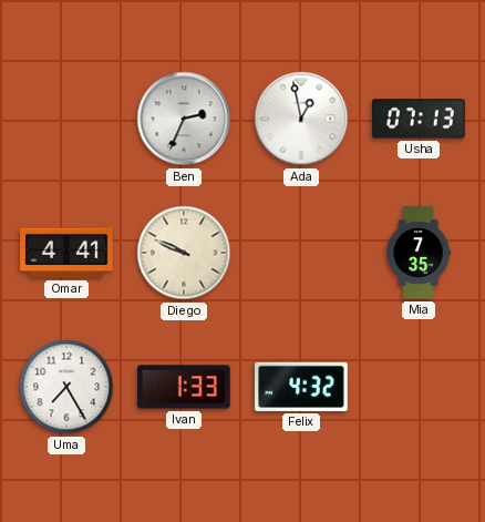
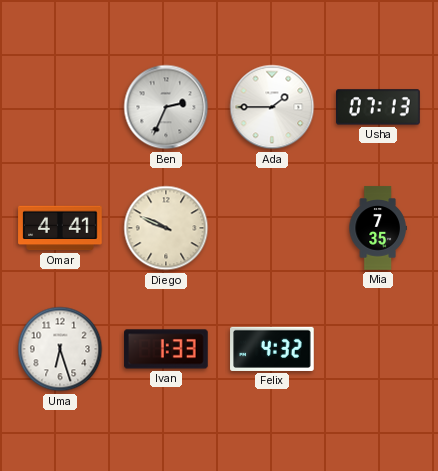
Ada: 12:58 -> 1:45 (272, 107)
Uma: 7:25 -> 6:27 (60, 349)
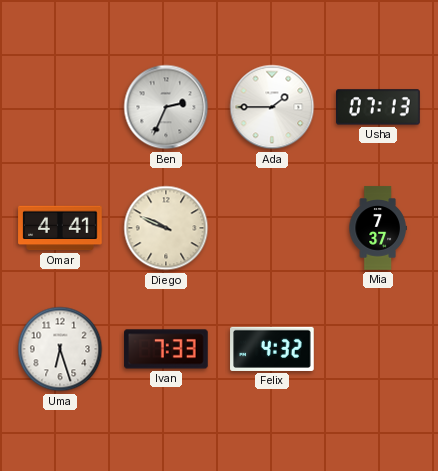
Mia: 7:35 -> 7:37 (378, 228)
Ivan: 1:33 -> 7:33 (166, 349)
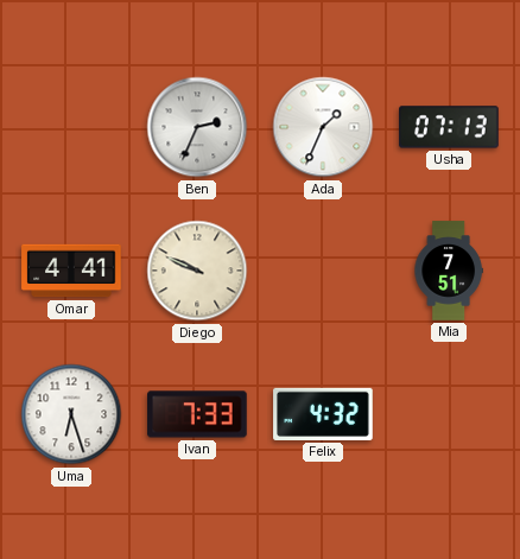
Ada: 1:45 -> 1:34 (323, 127)
Mia: 7:37 -> 7:51 (449, 271)
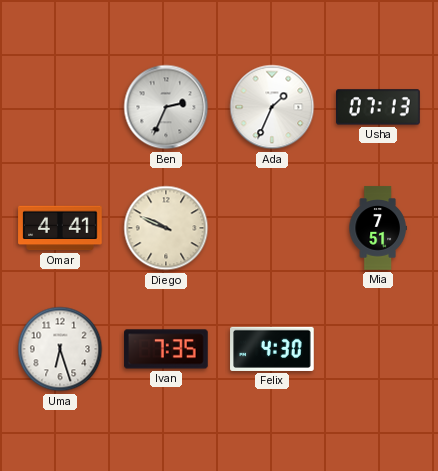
Ivan: 7:33 -> 7:35 (166, 349)
Felix: 4:32 -> 4:30 (272, 349)
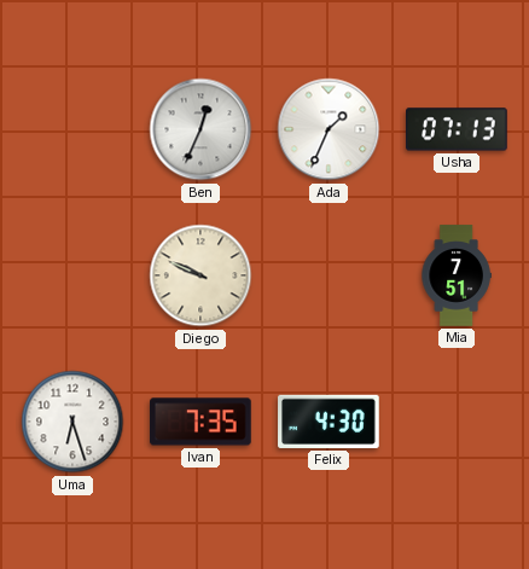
Ben: 2:34 -> 12:34 (200, 129)
Omar: 4:41 -> none (60, 228)
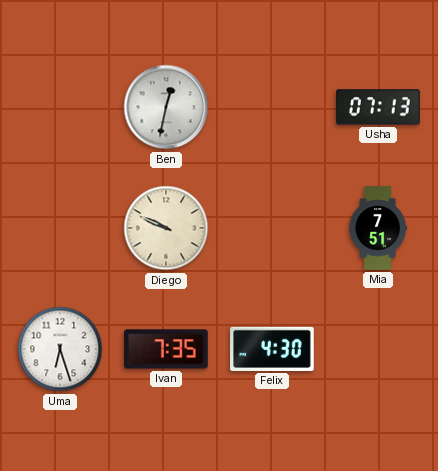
Ben: 12:34 -> 12:32 (166, 107)
Ada: 1:34 -> none (329, 129)
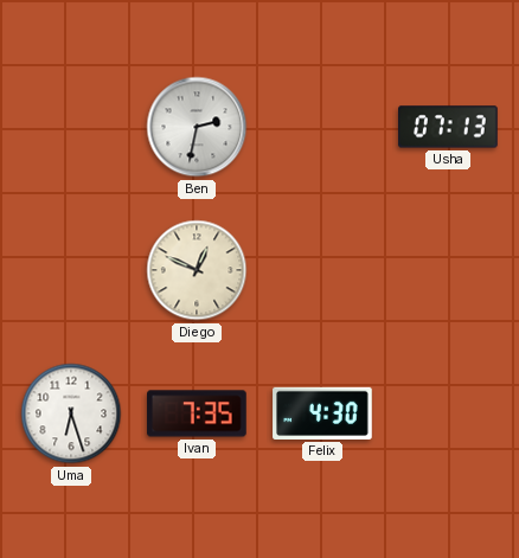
Ben: 12:32 -> 2:32 (197, 127)
Diego: 9:49 -> 12:49 (197, 270)
Mia: 7:51 -> none (378, 228)
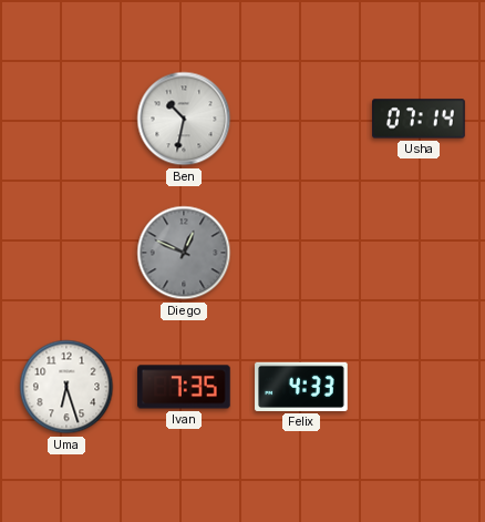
Ben: 2:32 -> 10:32 (184, 119)
Usha: 07:13 -> 07:14 (419, 119)
Diego dial: cream -> grey (184, 253)
Felix: 4:30 -> 4:33 (301, 387)
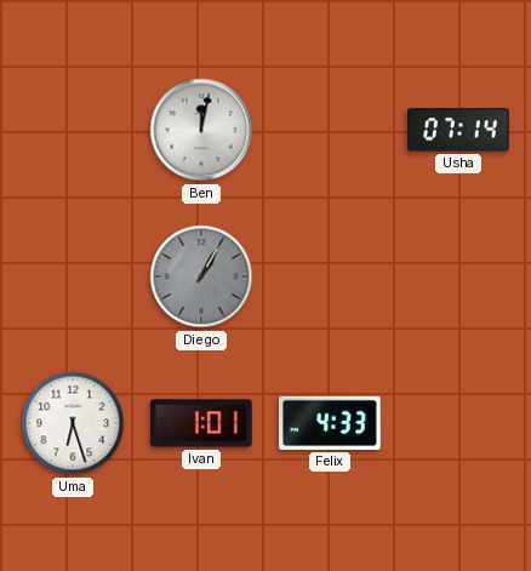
Ben: 10:32 -> 12:02 (201, 130)
Diego: 12:49 -> 1:05 (201, 276)
Ivan: 7:35 -> 1:01 (201, 423)
